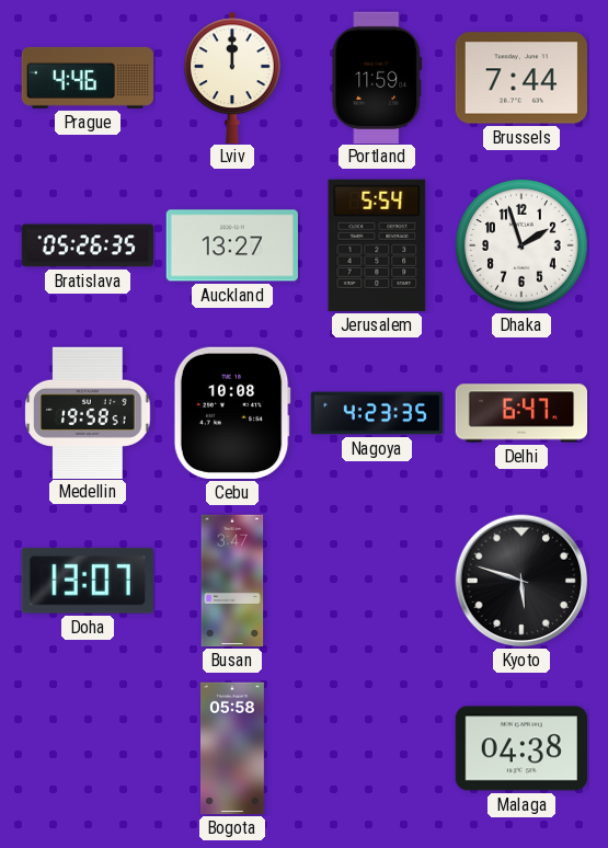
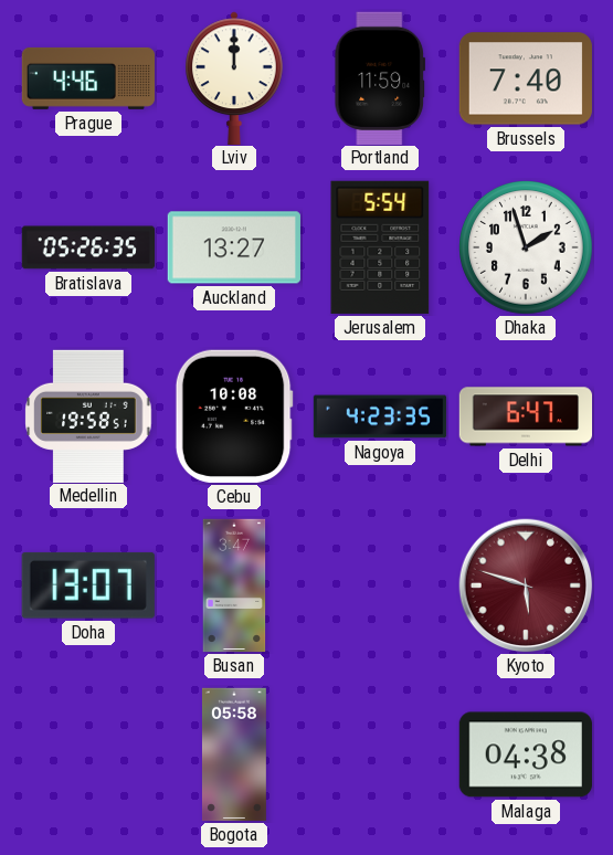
Brussels: 7:44 -> 7:40 (526, 78)
Kyoto dial: black -> burgundy (526, 585)
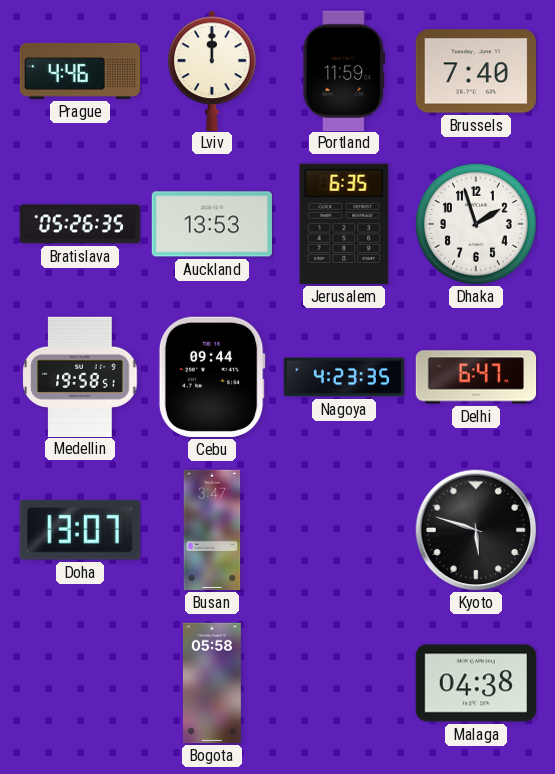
Auckland: 13:27 -> 13:53 (212, 224)
Jerusalem: 5:54 -> 6:35 (344, 224)
Cebu: 10:08 -> 09:44 (212, 377)
Kyoto dial: burgundy -> black (476, 530)
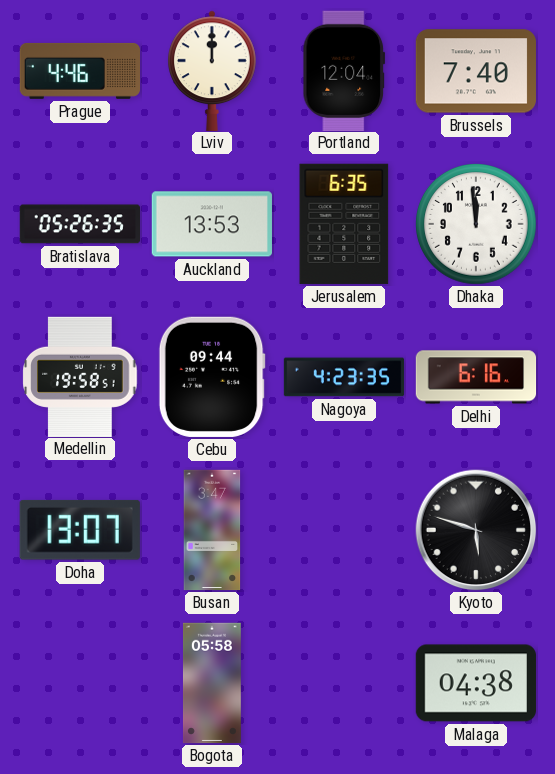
Portland: 11:59 -> 12:04 (344, 70)
Dhaka: 1:57 -> 11:59 (477, 225)
Delhi: 6:47 -> 6:16 (476, 377)
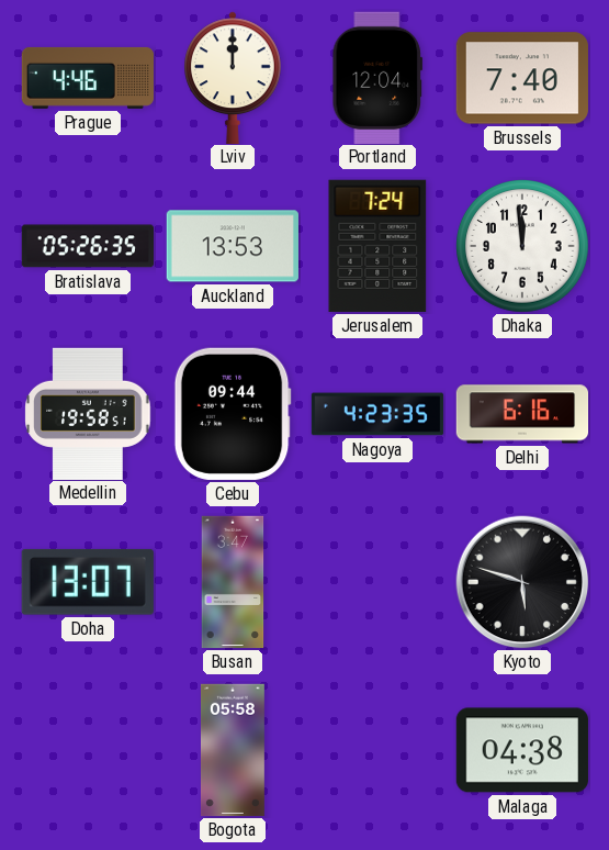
Jerusalem: 6:35 -> 7:24 (377, 246)
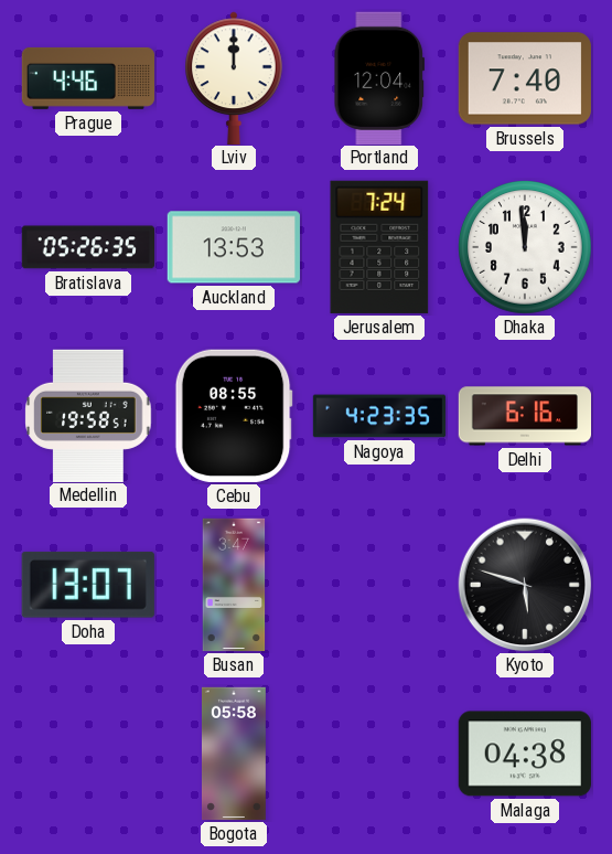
Cebu: 09:44 -> 08:55 (234, 416)
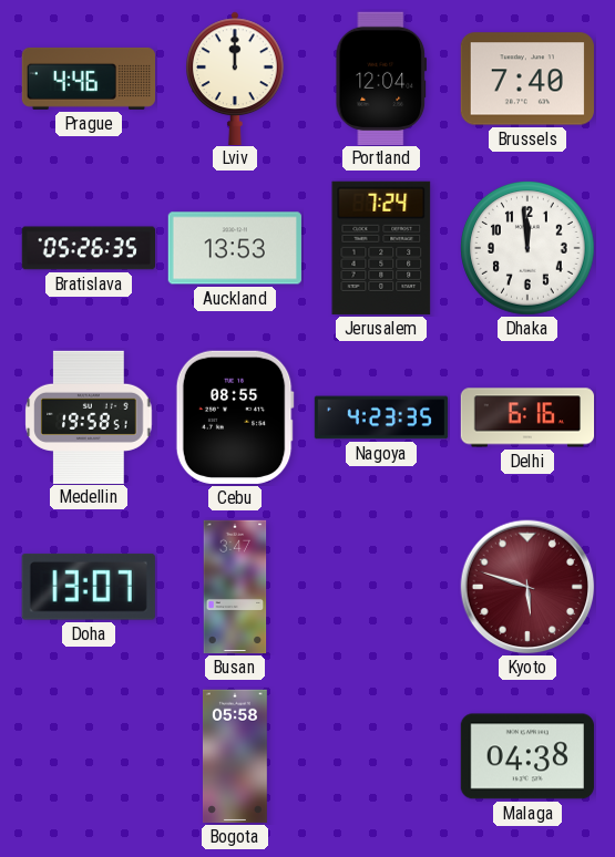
Kyoto dial: black -> burgundy (527, 587)
